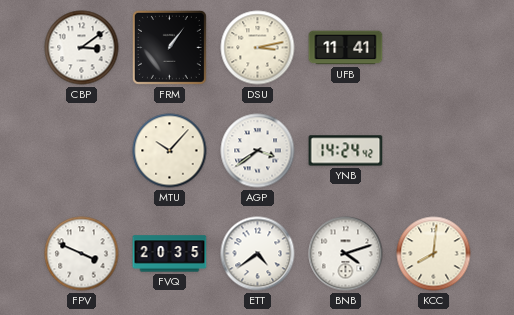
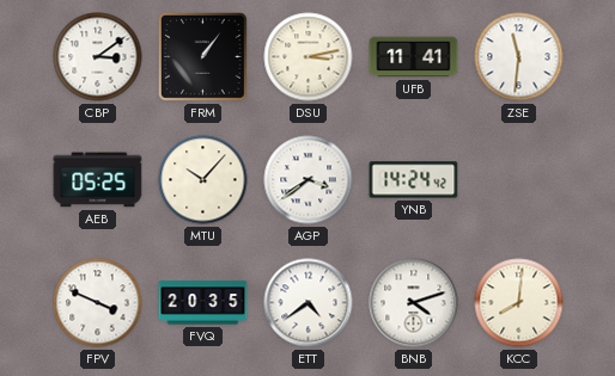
ZSE: none -> 11:31 (519, 57)
AEB: none -> 05:25 (98, 180)
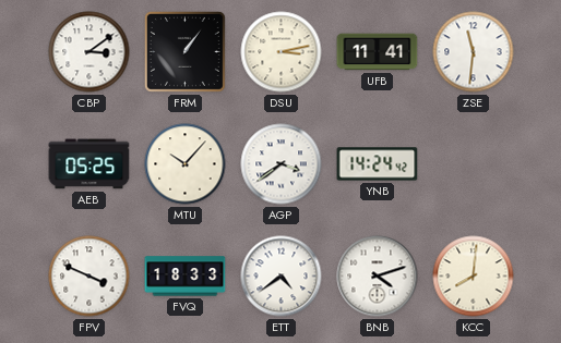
FVQ: 20:35 -> 18:33 (186, 277)
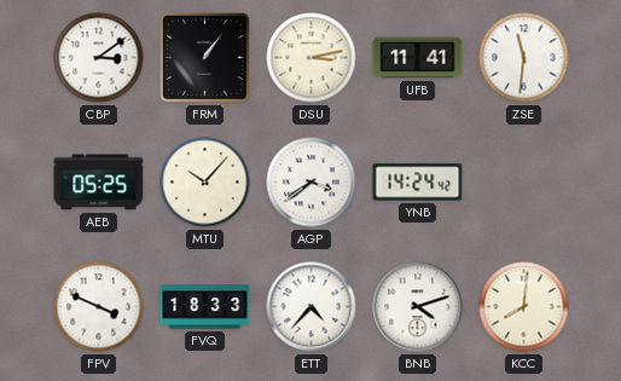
ETT: 4:39 -> 4:37 (312, 307)
